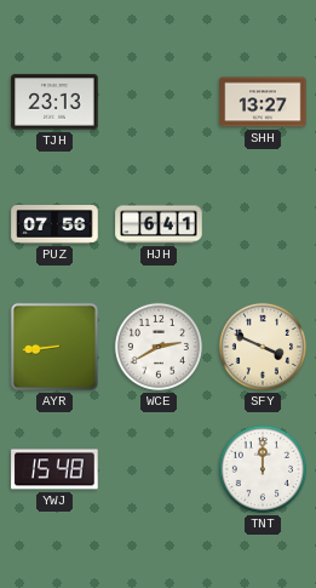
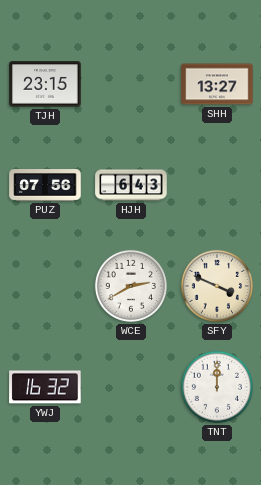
TJH: 23:13 -> 23:15 (45, 84)
HJH: 6:41 -> 6:43 (131, 185)
AYR: 8:44 -> none (54, 347)
YWJ: 15:48 -> 16:32 (45, 387)
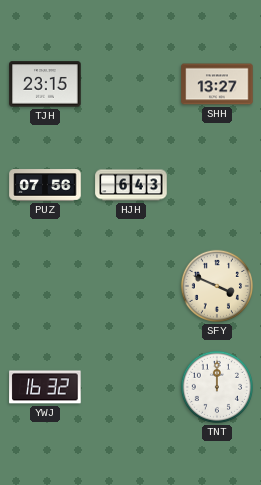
WCE: 2:40 -> none (131, 286)
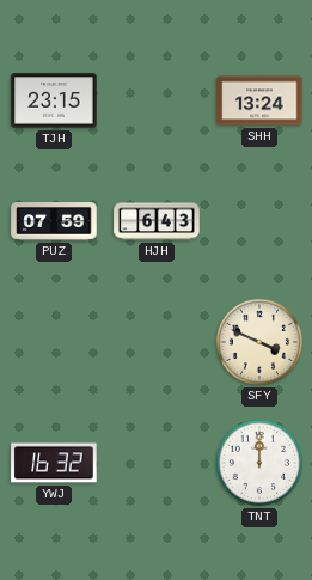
SHH: 13:27 -> 13:24 (259, 100)
PUZ: 07:56 -> 07:59 (54, 221)
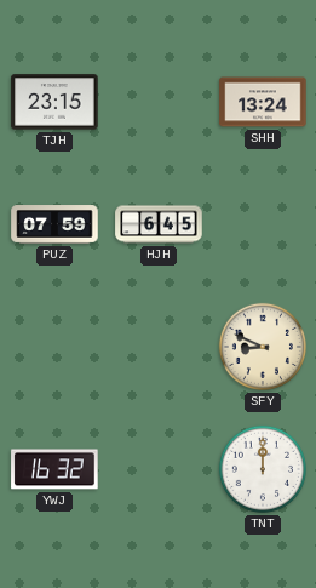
HJH: 6:43 -> 6:45 (159, 224)
SFY: 3:49 -> 8:49 (263, 347)
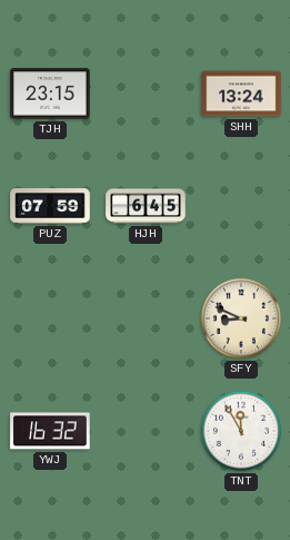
TNT: 12:00 -> 11:55 (241, 431)
